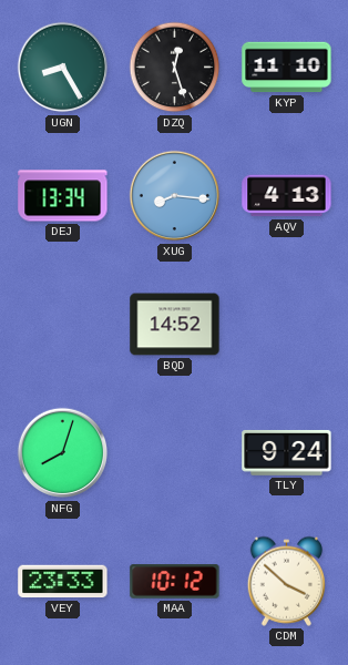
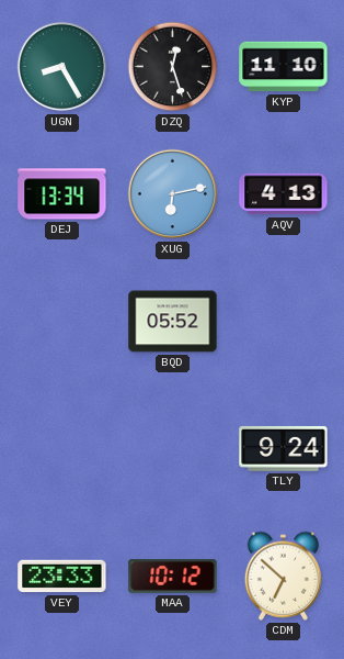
XUG: 8:16 -> 6:13 (173, 194)
BQD: 14:52 -> 05:52 (173, 322)
NFG: 8:03 -> none (63, 453)
CDM: 3:52 -> 6:52 (283, 576)
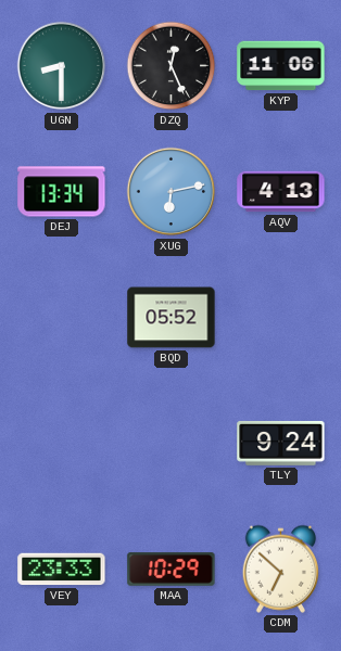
UGN: 8:25 -> 8:30 (62, 66)
DZQ: 12:27 -> 12:26 (172, 66)
KYP: 11:10 -> 11:06 (281, 66)
MAA: 10:12 -> 10:29 (172, 570)
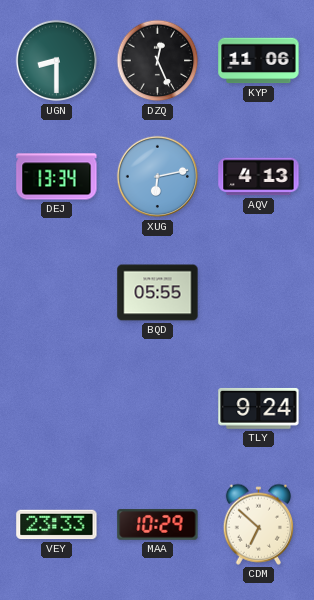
BQD: 05:52 -> 05:55 (158, 293)
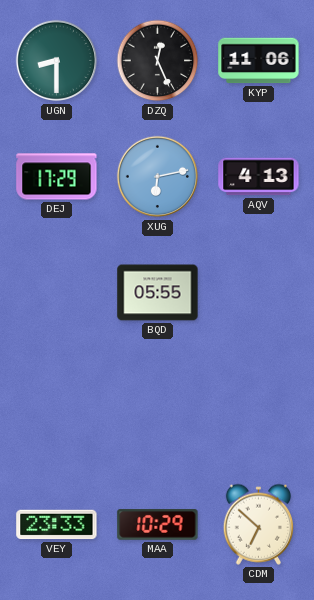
DEJ: 13:34 -> 17:29 (57, 177)
TLY: 9:24 -> none (259, 408)
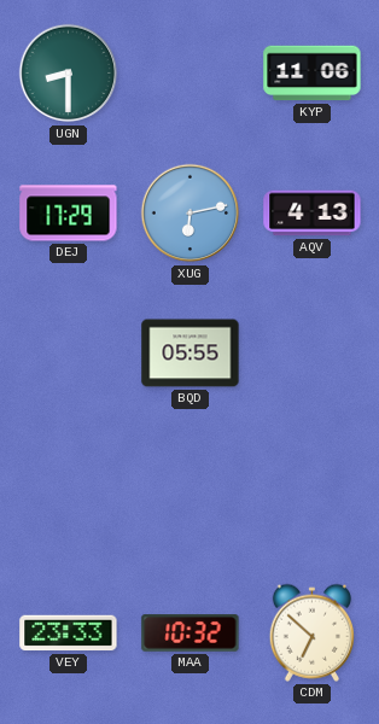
DZQ: 12:26 -> none (158, 61)
MAA: 10:29 -> 10:32 (191, 634)
